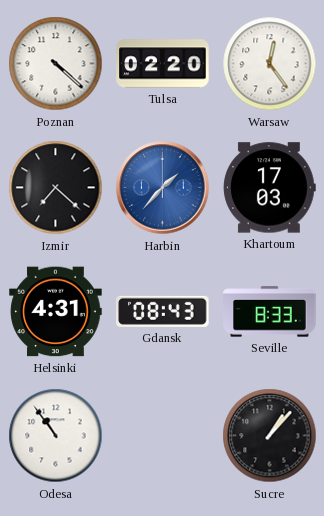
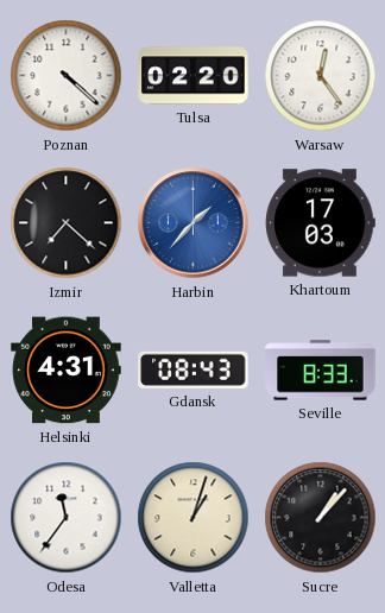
Odesa: 10:54 -> 11:36 (67, 518)
Valletta: none -> 1:03 (194, 518)
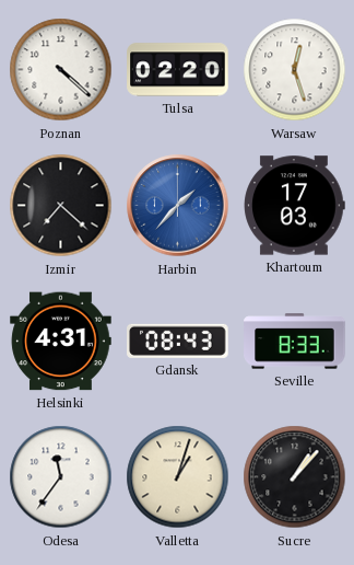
Warsaw: 12:24 -> 12:27 (295, 70)
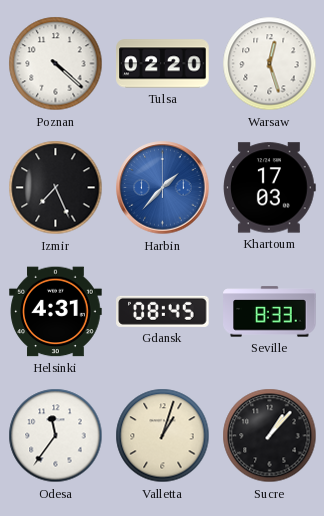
Izmir: 7:22 -> 7:26 (56, 188)
Gdansk: 08:43 -> 08:45 (163, 311)
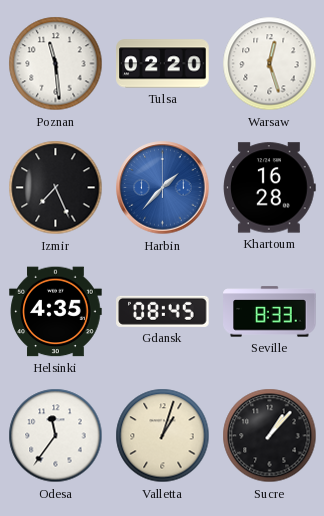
Poznan: 4:22 -> 11:29 (56, 64)
Khartoum: 17:03 -> 16:28 (270, 188)
Helsinki: 4:31 -> 4:35 (56, 312)
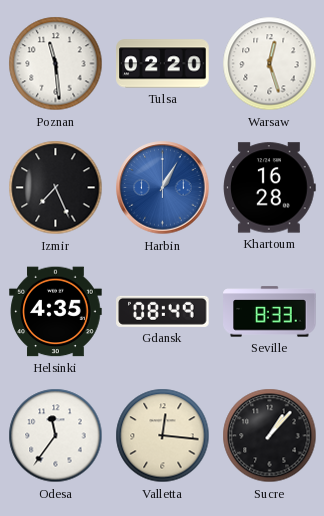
Harbin: 1:37 -> 1:05 (163, 188)
Gdansk: 08:45 -> 08:49 (163, 311)
Valletta: 1:03 -> 12:16 (163, 436)
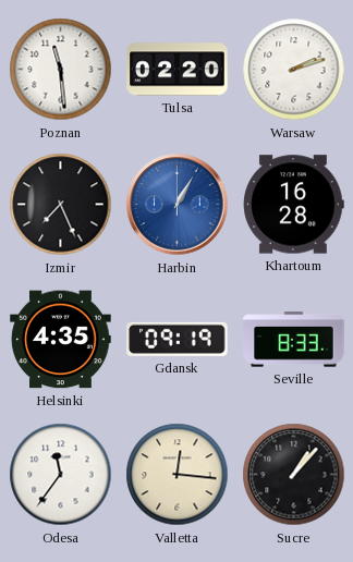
Warsaw: 12:27 -> 2:12 (294, 70)
Gdansk: 08:49 -> 09:19 (178, 339)
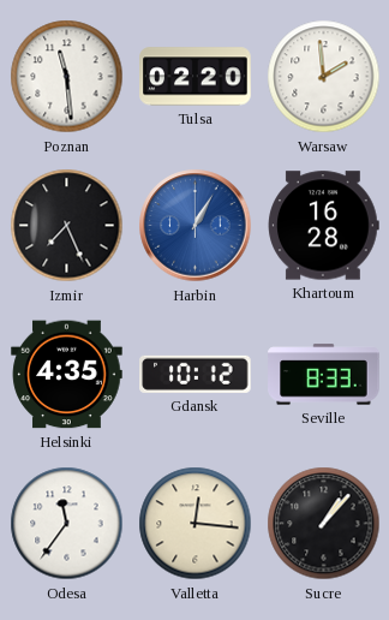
Warsaw: 2:12 -> 1:59 (324, 77)
Gdansk: 09:19 -> 10:12 (196, 374)
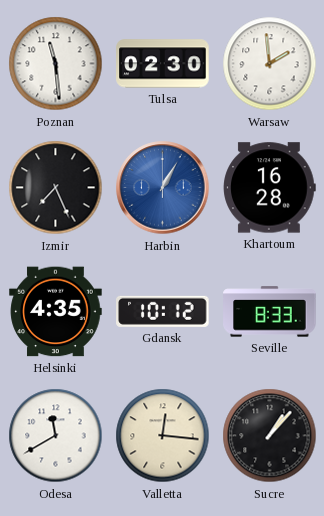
Tulsa: 02:20 -> 02:30 (163, 64)
Odesa: 11:36 -> 11:40 (56, 436)
